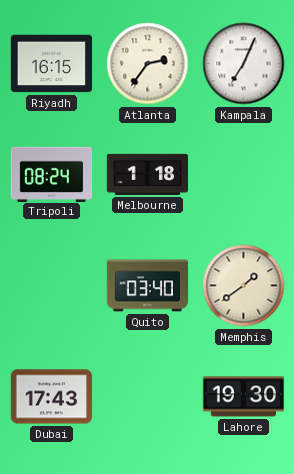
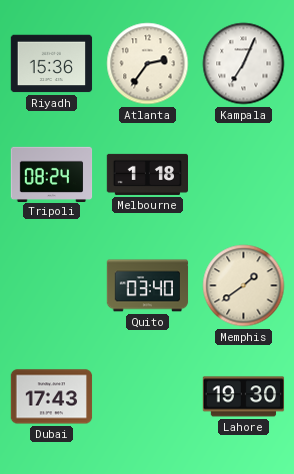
Riyadh: 16:15 -> 15:36 (52, 64)
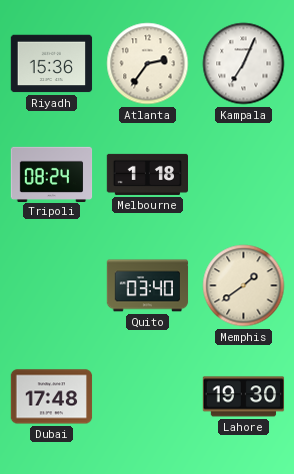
Dubai: 17:43 -> 17:48 (52, 397)
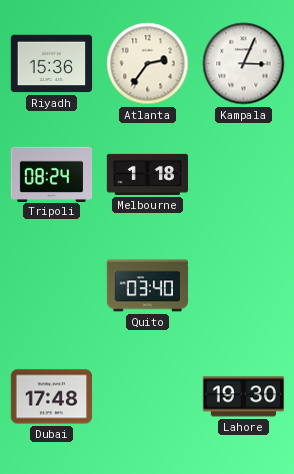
Kampala: 7:04 -> 3:04 (244, 64)
Memphis: 1:39 -> none (244, 286)
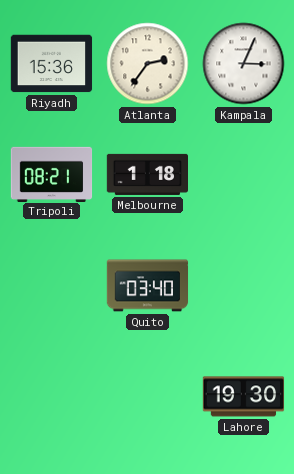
Tripoli: 08:24 -> 08:21 (52, 174)
Dubai: 17:48 -> none (52, 397)
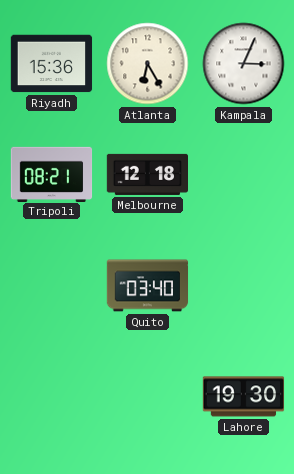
Atlanta: 2:36 -> 6:25 (148, 64)
Melbourne: 1:18 -> 12:18 (147, 174)
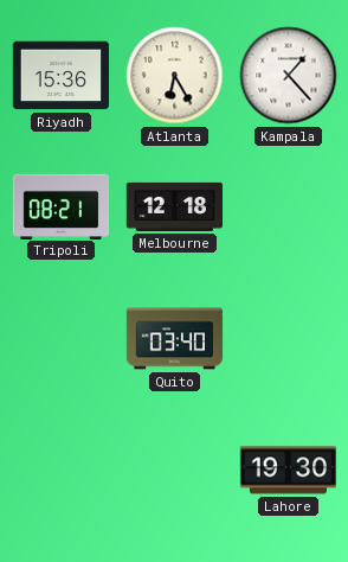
Kampala: 3:04 -> 1:23 (289, 76)
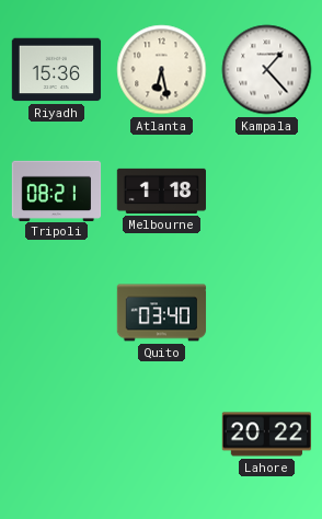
Atlanta: 6:25 -> 6:28 (162, 70)
Melbourne: 12:18 -> 1:18 (161, 191)
Lahore: 19:30 -> 20:22 (267, 435)
